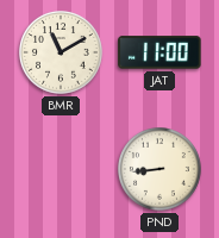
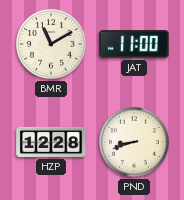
HZP: none -> 12:28 (51, 142)
PND: 8:44 -> 8:42 (135, 143)
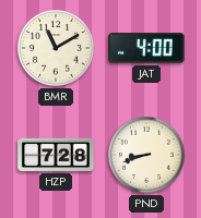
JAT: 11:00 -> 4:00 (146, 48)
HZP: 12:28 -> 7:28 (56, 155)
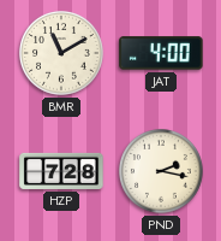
PND: 8:42 -> 2:17 (162, 172)
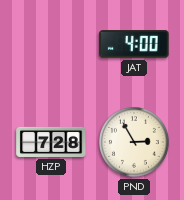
BMR: 11:10 -> none (62, 54)
PND: 2:17 -> 2:55 (135, 143)
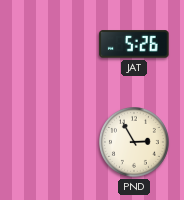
JAT: 4:00 -> 5:26 (134, 44)
HZP: 7:28 -> none (51, 142)
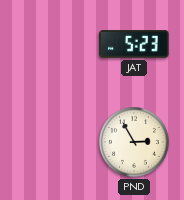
JAT: 5:26 -> 5:23 (134, 44)
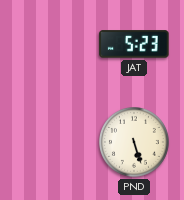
PND: 2:55 -> 5:27 (135, 143)
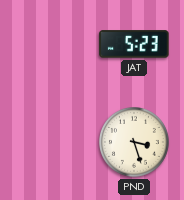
PND: 5:27 -> 3:27 (135, 143)
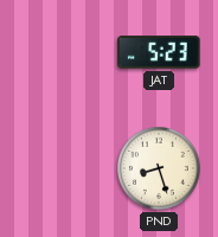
PND: 3:27 -> 8:27 (160, 169)
